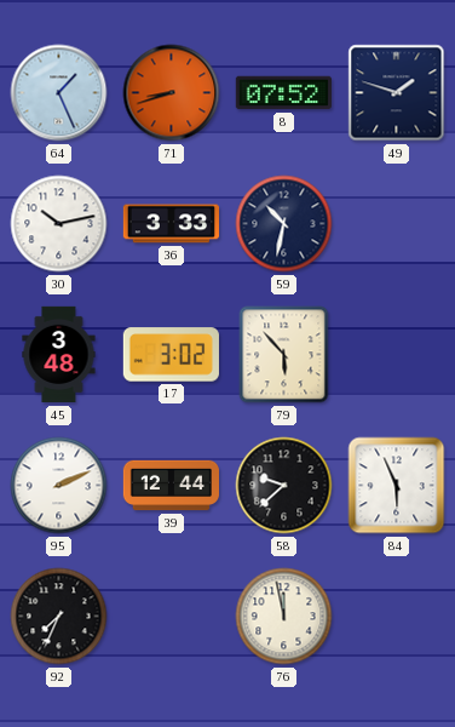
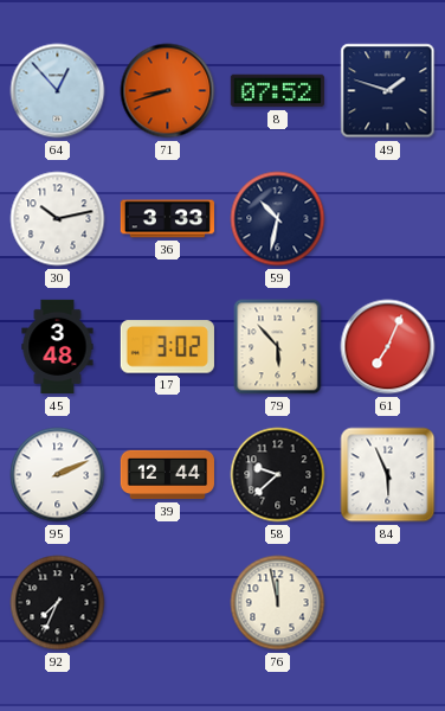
64: 1:26 -> 12:53 (58, 91)
61: none -> 7:04 (388, 347)
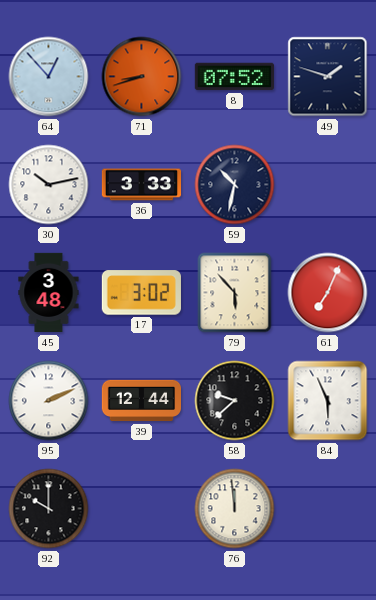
92: 7:34 -> 10:00 (49, 509)
76: 11:58 -> 11:59 (235, 509)
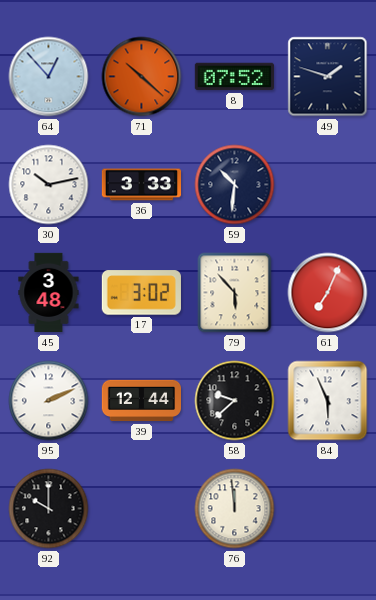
71: 8:42 -> 10:22 (142, 77)
59: 10:32 -> 10:31 (235, 185)
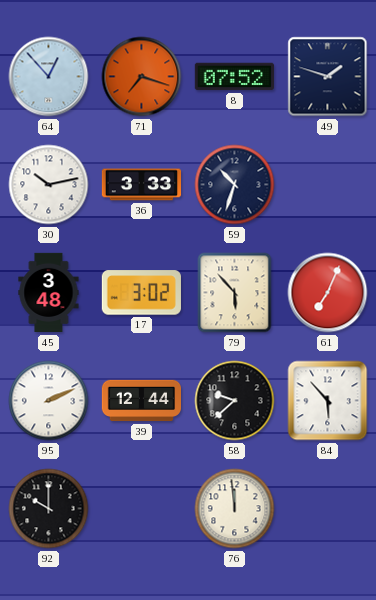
71: 10:22 -> 7:18 (142, 77)
59: 10:31 -> 10:33 (235, 185)
84: 5:56 -> 5:53 (328, 401)
